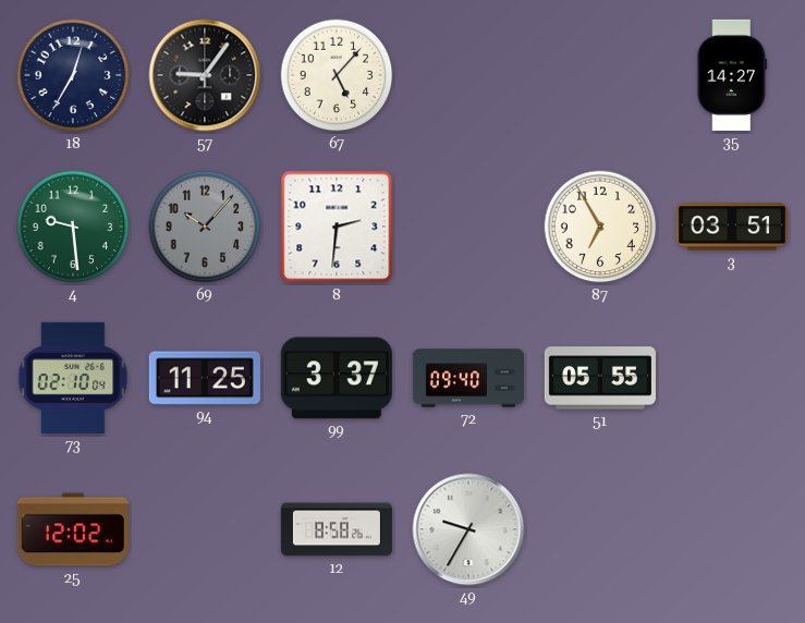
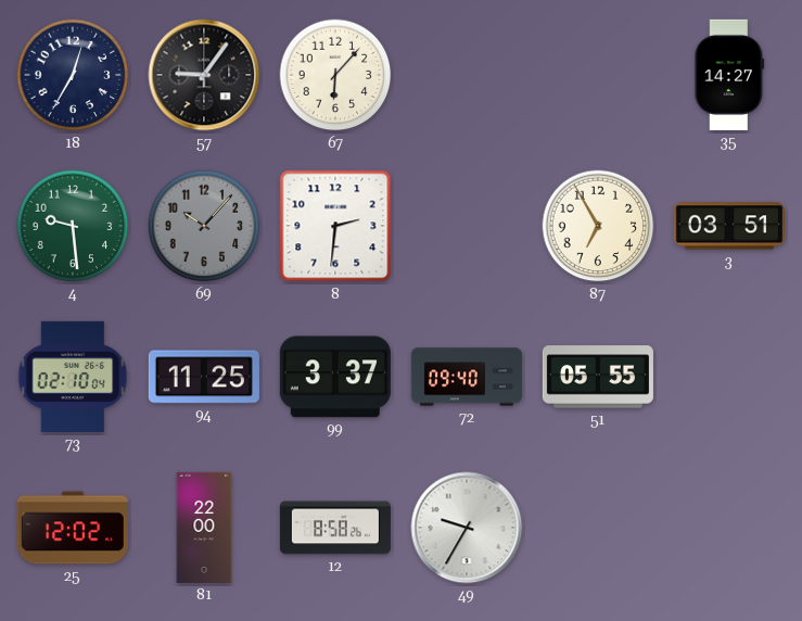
67: 5:07 -> 6:07 (335, 75)
81: none -> 22:00 (204, 528)
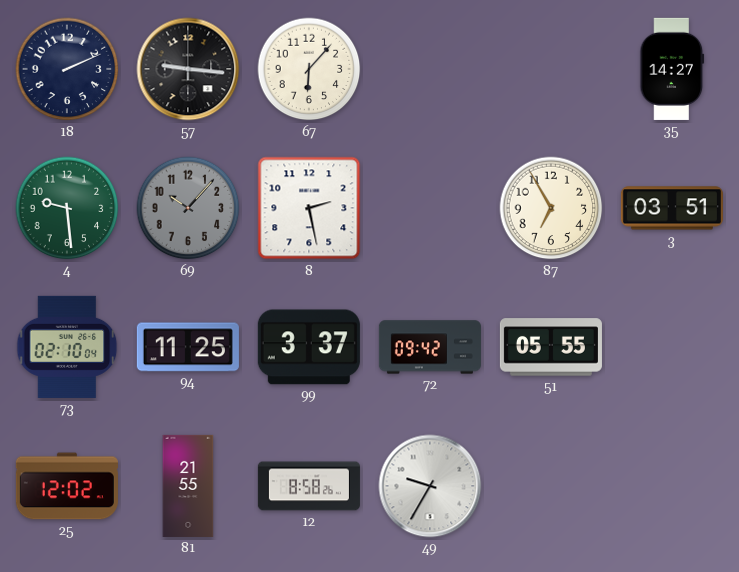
18: 12:35 -> 2:11 (67, 69)
57: 9:06 -> 9:16 (188, 69)
8: 2:31 -> 2:28 (309, 208)
72: 09:40 -> 09:42 (430, 347)
81: 22:00 -> 21:55 (188, 486)
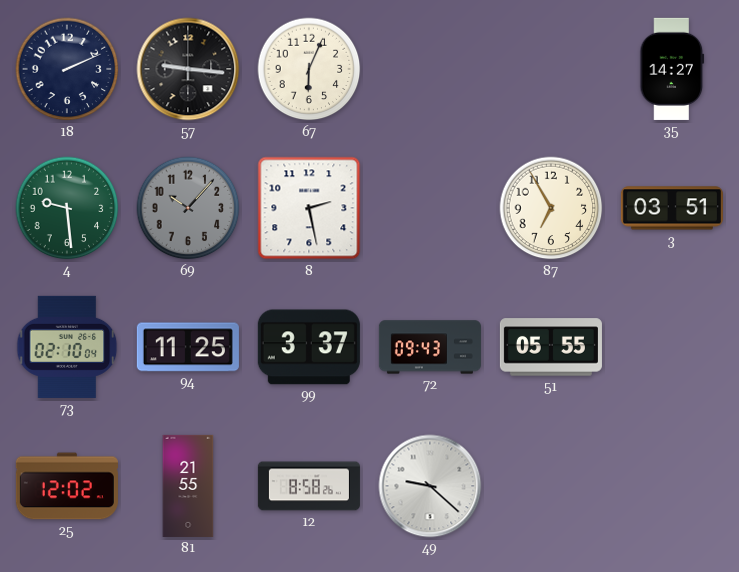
67: 6:07 -> 6:04 (309, 69)
72: 09:42 -> 09:43 (430, 347)
49: 9:35 -> 9:22 (430, 486)
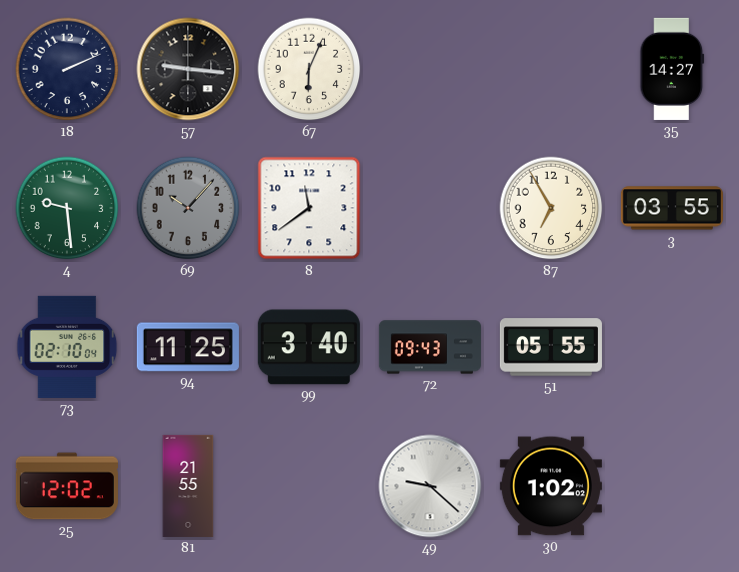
8: 2:28 -> 11:39 (309, 208)
3: 03:51 -> 03:55 (672, 208)
99: 3:37 -> 3:40 (309, 347)
12: 8:58 -> none (309, 486)
30: none -> 1:02 (551, 486)
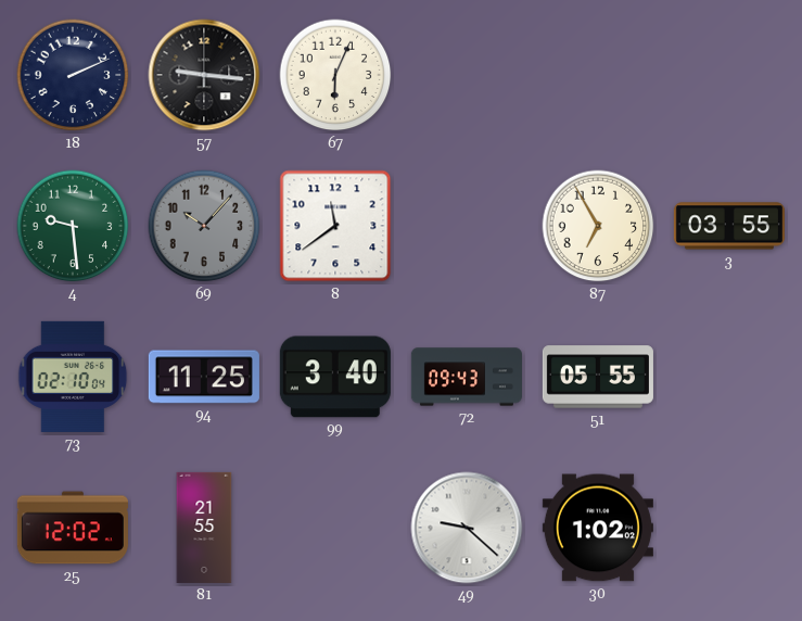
35: 14:27 -> none (672, 69)
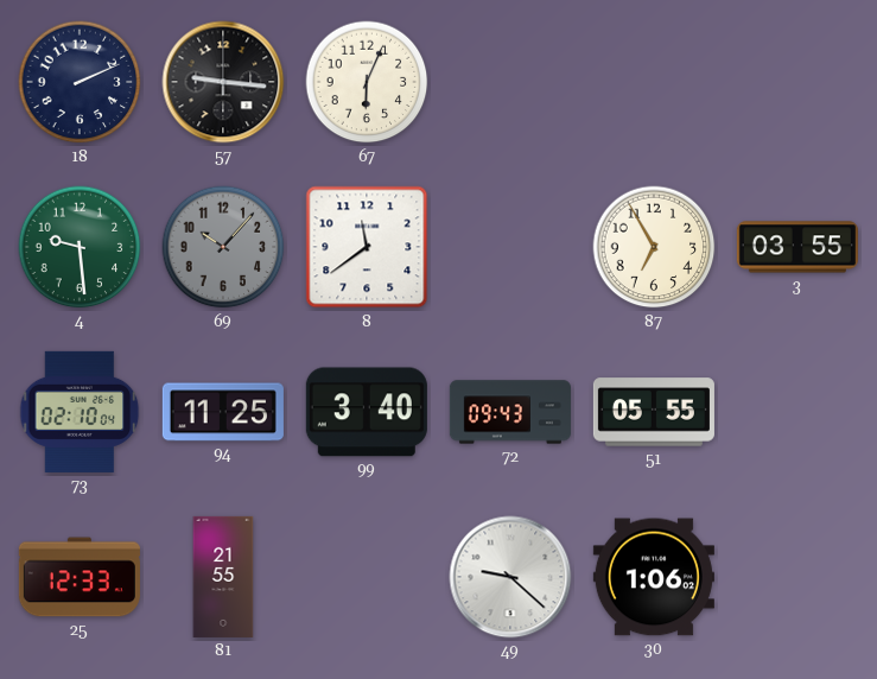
25: 12:02 -> 12:33 (80, 577)
30: 1:02 -> 1:06 (654, 577)
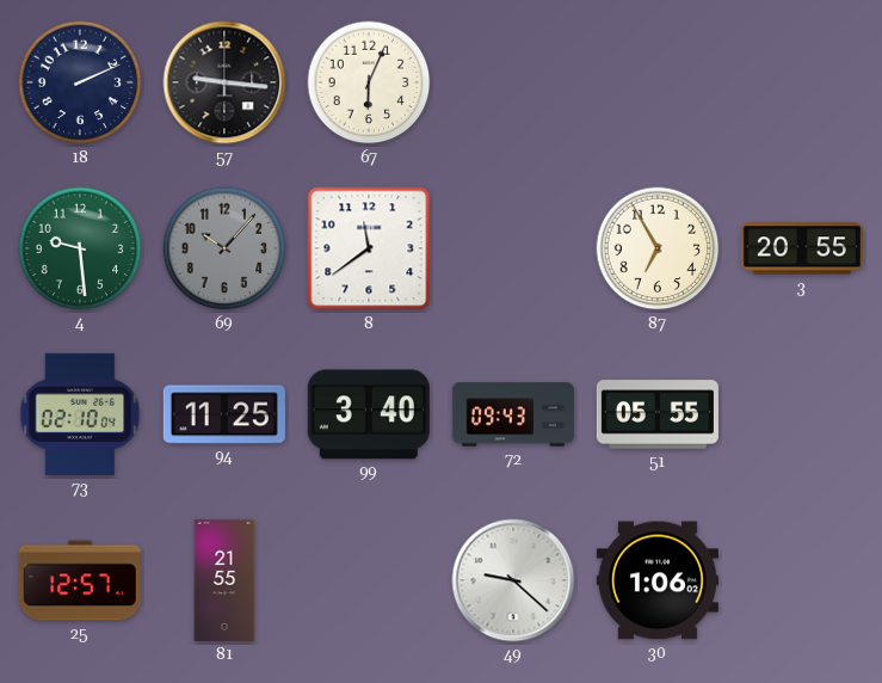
3: 03:55 -> 20:55 (802, 248)
25: 12:33 -> 12:57 (80, 580)
